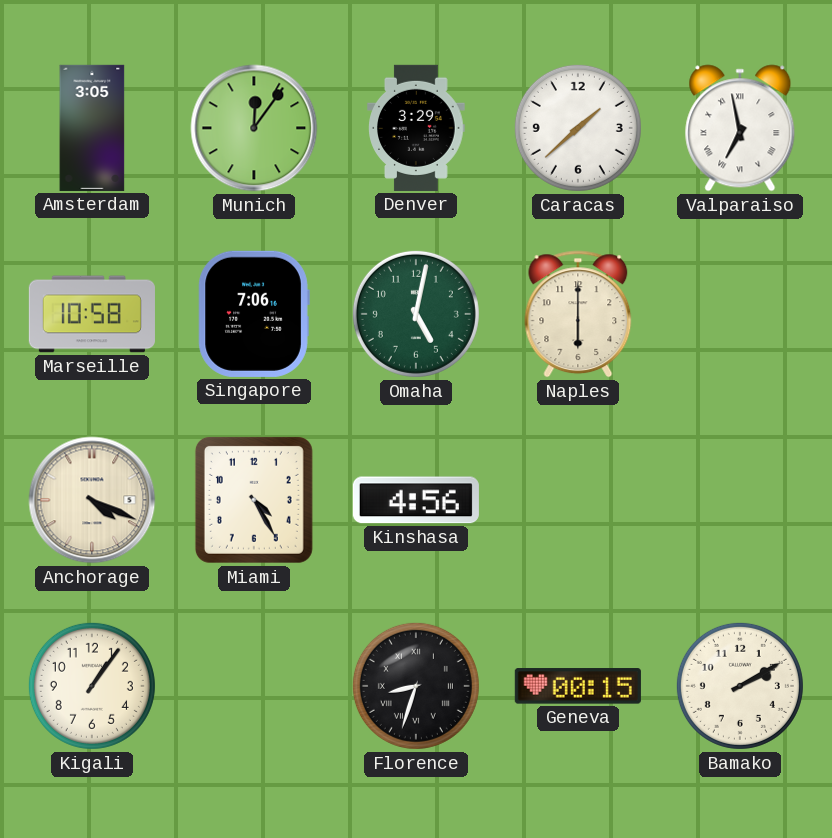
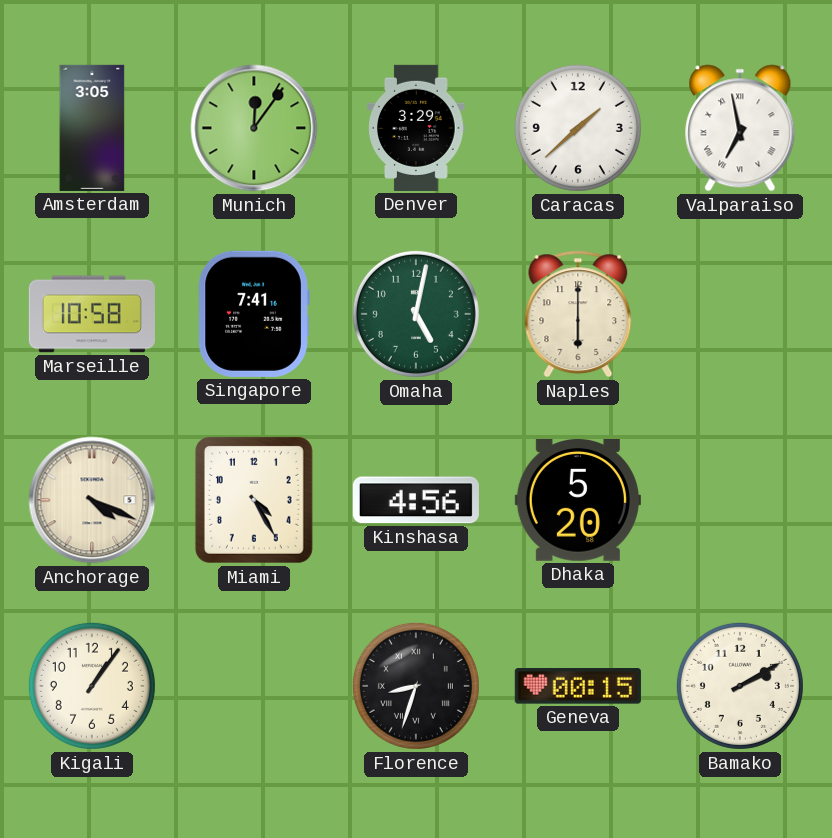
Singapore: 7:06 -> 7:41 (254, 314)
Dhaka: none -> 5:20 (578, 501)
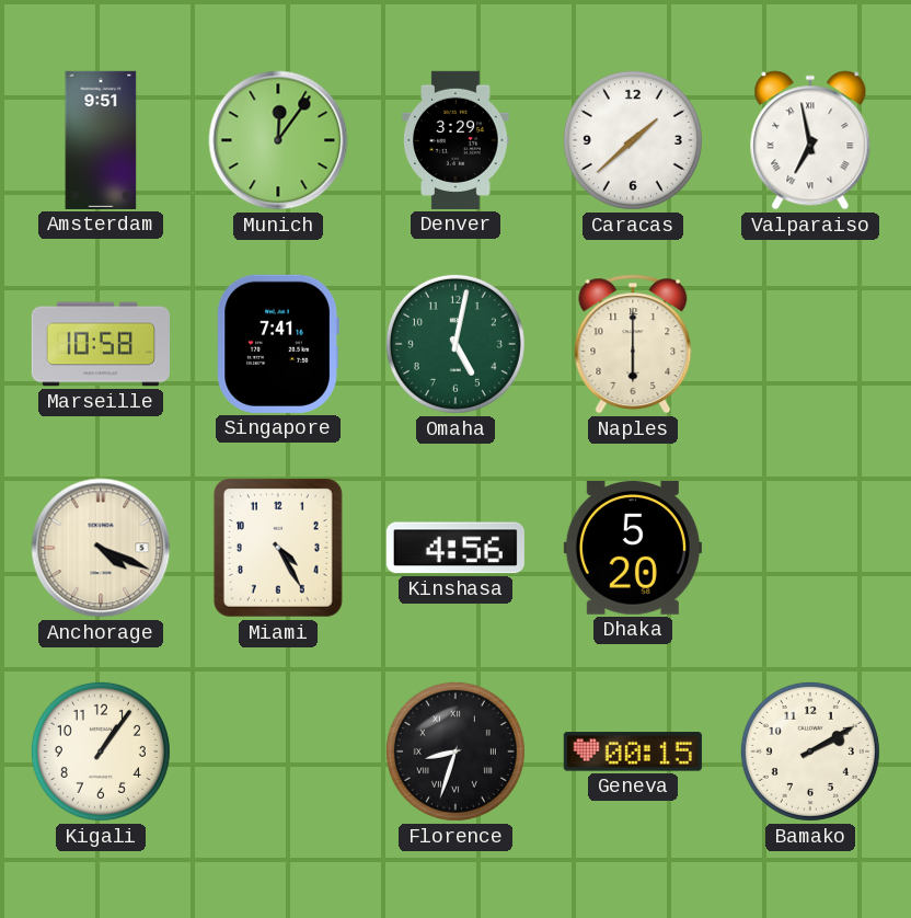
Amsterdam: 3:05 -> 9:51 (101, 140)
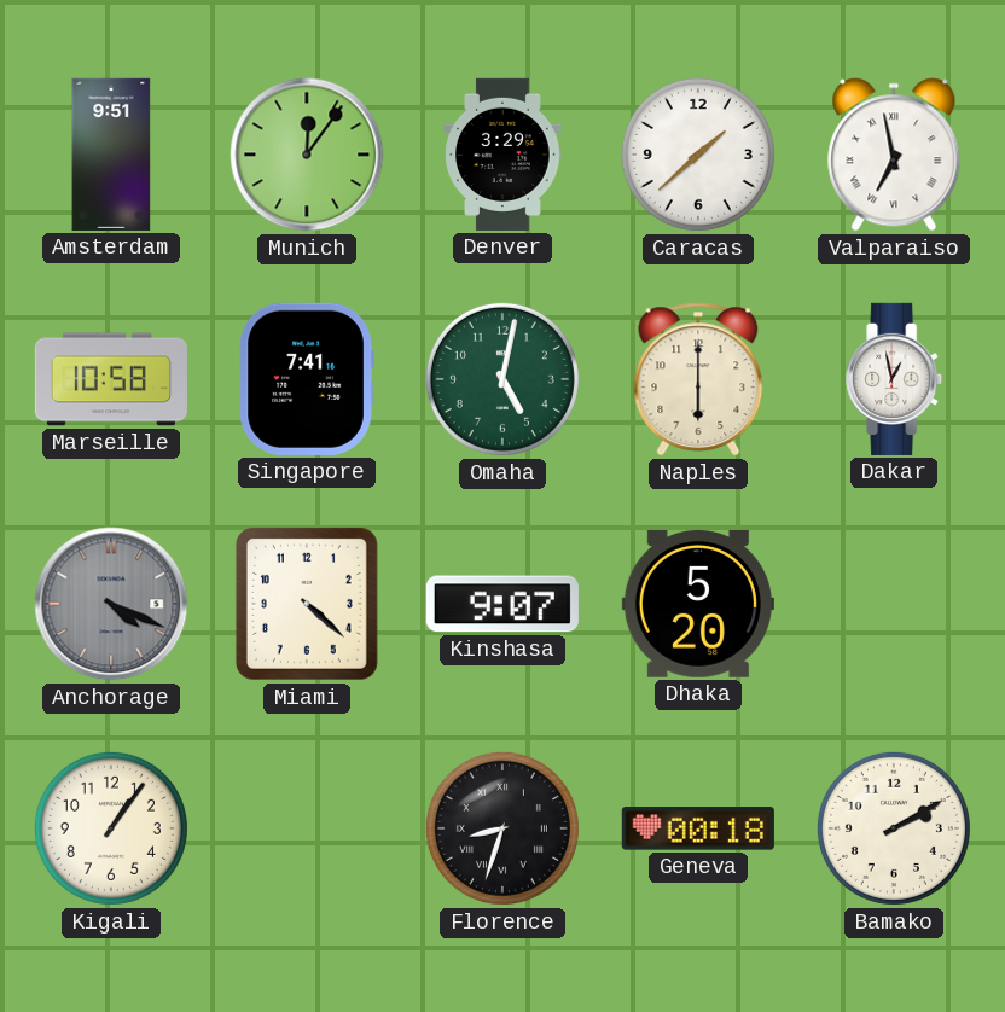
Dakar: none -> 12:58 (895, 379)
Anchorage dial: cream -> grey (111, 604)
Miami: 4:25 -> 4:22 (307, 604)
Kinshasa: 4:56 -> 9:07 (502, 604)
Geneva: 00:15 -> 00:18 (698, 828)
